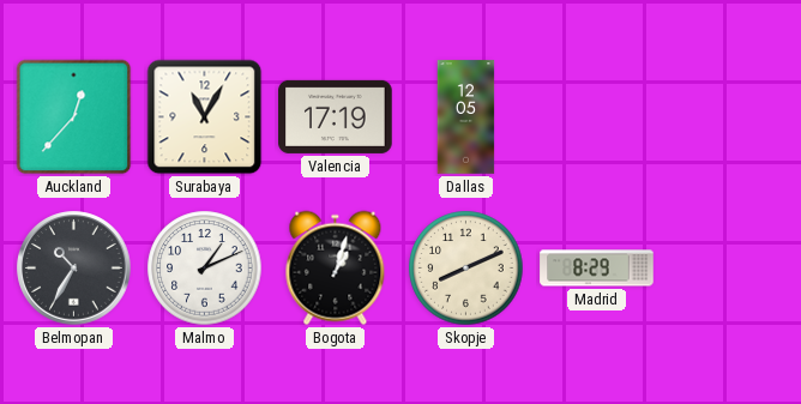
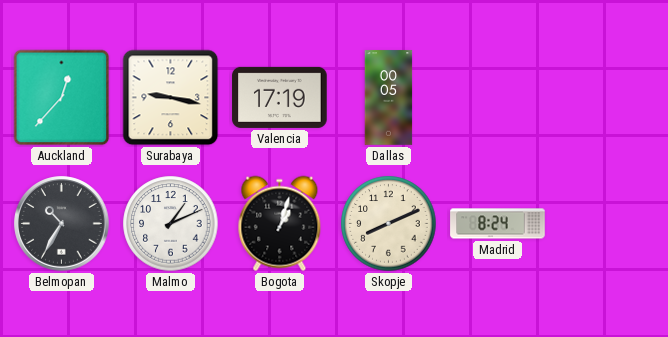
Surabaya: 11:05 -> 9:17 (171, 98)
Dallas: 12:05 -> 00:05 (389, 98)
Madrid: 8:29 -> 8:24 (498, 224)
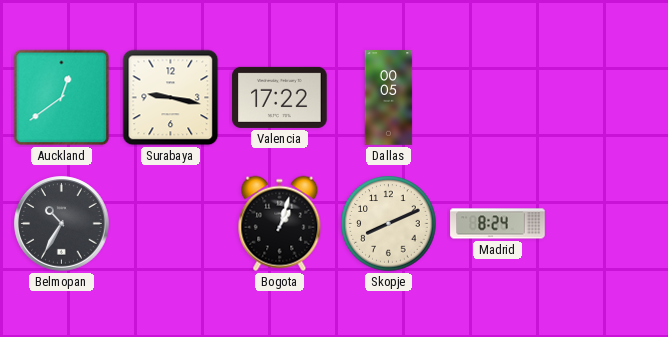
Auckland: 12:37 -> 12:39 (62, 98)
Valencia: 17:19 -> 17:22 (280, 97)
Malmo: 1:11 -> none (171, 224)
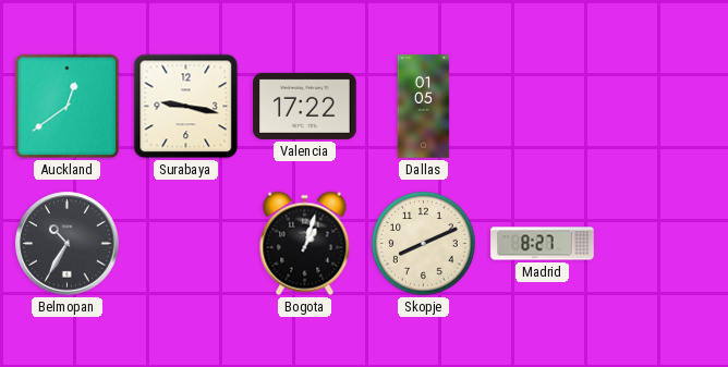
Dallas: 00:05 -> 01:05 (424, 107)
Madrid: 8:24 -> 8:27 (543, 244)
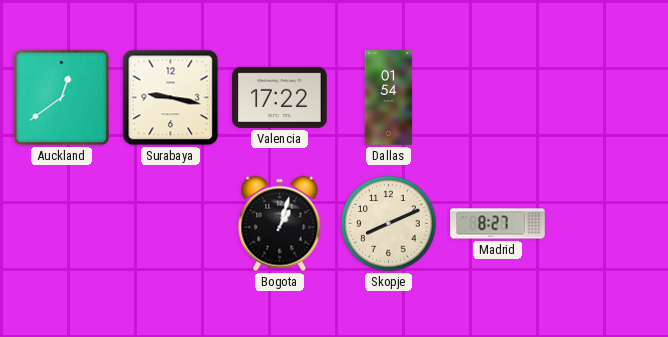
Dallas: 01:05 -> 01:54 (389, 98)
Belmopan: 10:35 -> none (68, 244)
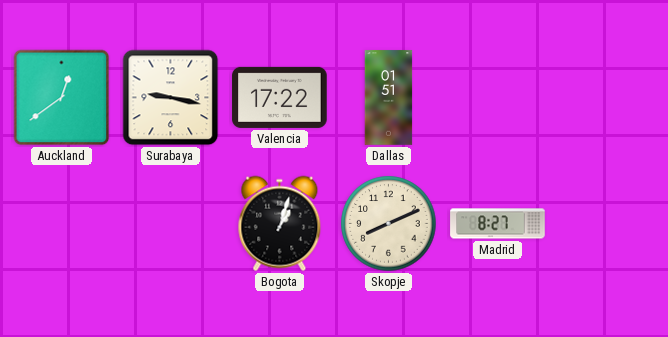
Dallas: 01:54 -> 01:51 (389, 98)
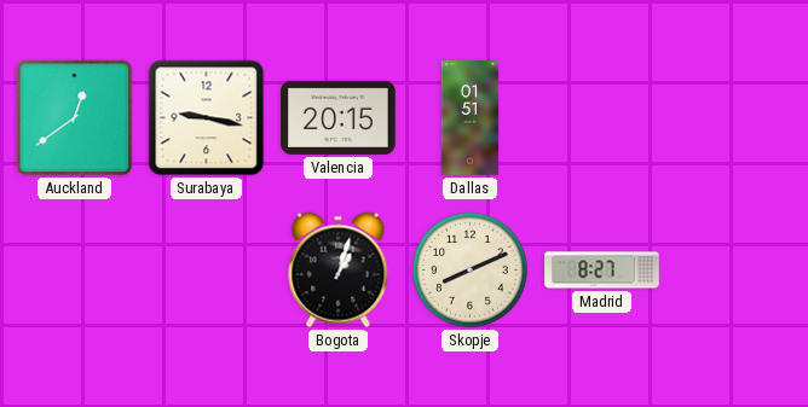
Valencia: 17:22 -> 20:15 (339, 117)
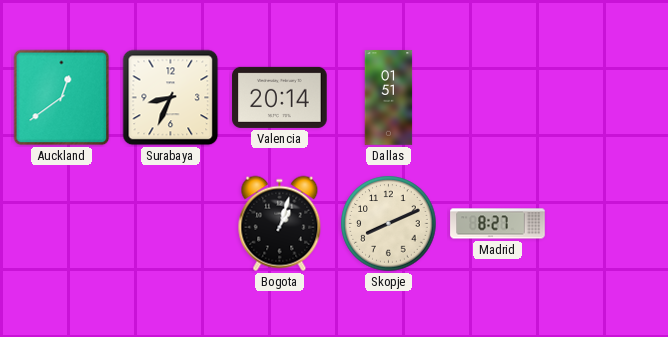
Surabaya: 9:17 -> 8:34 (171, 98)
Valencia: 20:15 -> 20:14 (280, 97)
